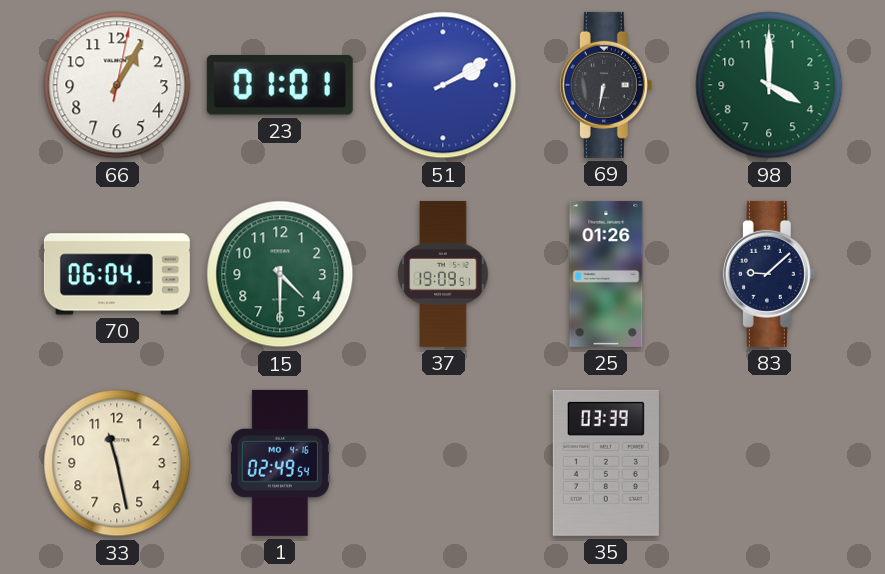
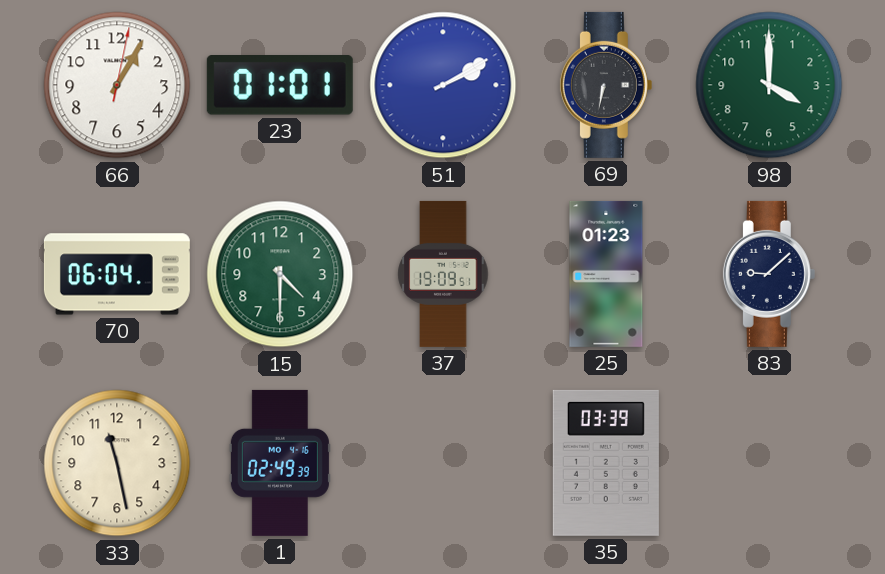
25: 01:26 -> 01:23 (606, 274)
1: 02:49:54 -> 02:49:39 (280, 463)
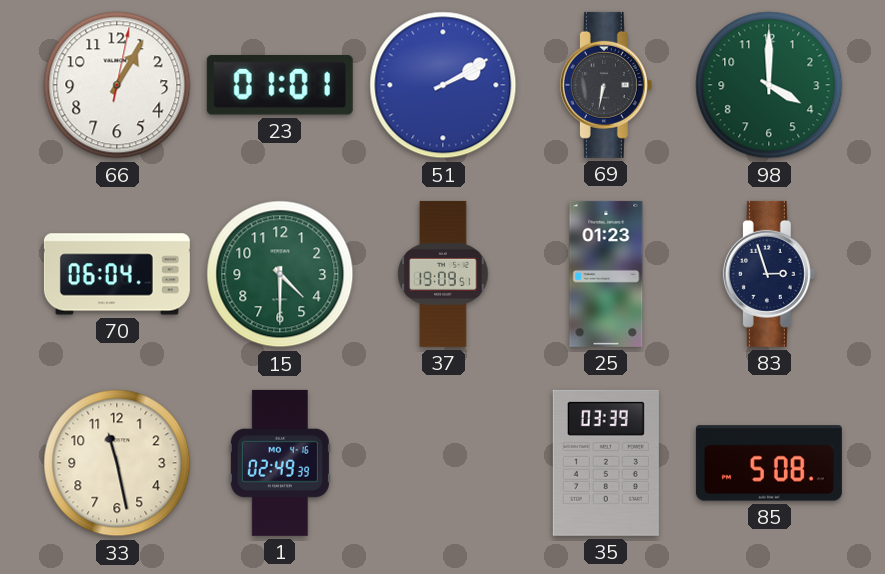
83: 9:08 -> 2:57 (769, 274)
85: none -> 5:08 (769, 463)
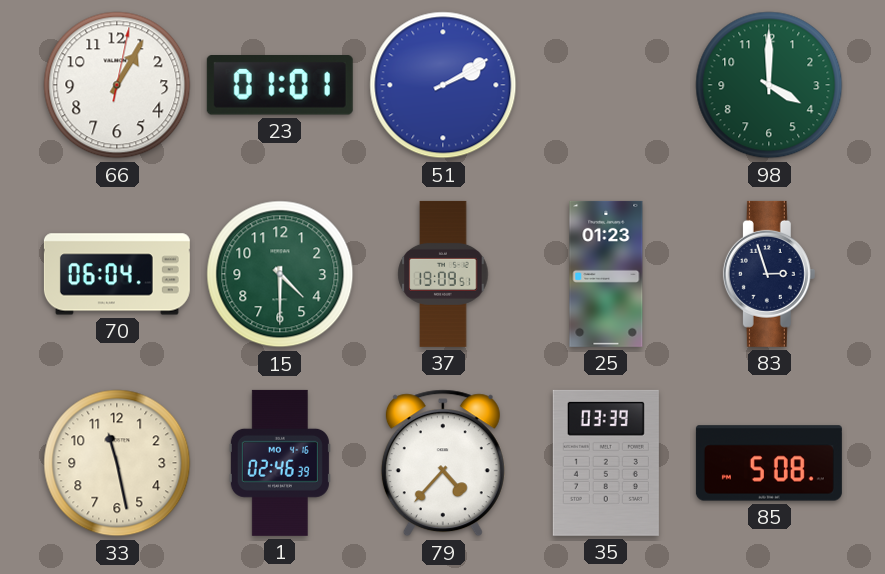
69: 6:32 -> none (606, 85)
1: 02:49 -> 02:46 (280, 463)
79: none -> 4:37 (443, 463)
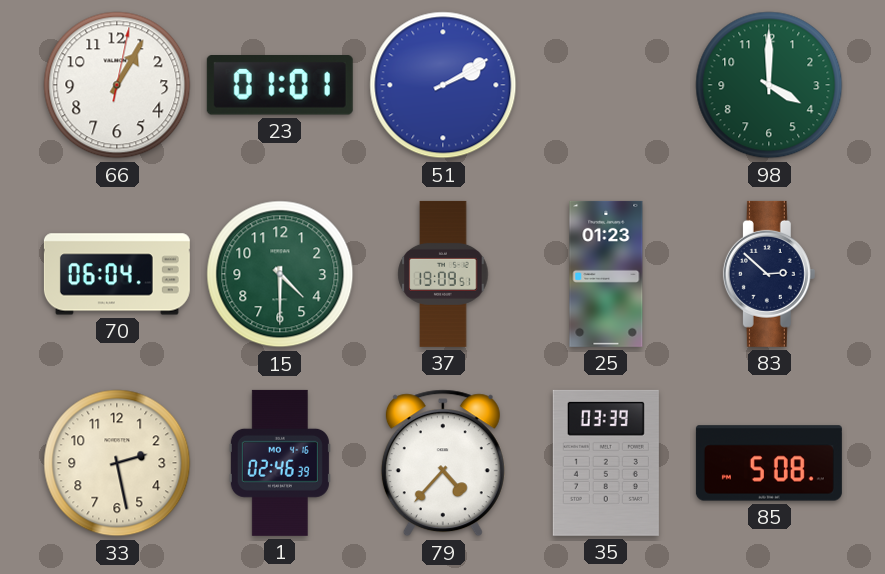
83: 2:57 -> 2:52 (769, 274)
33: 11:28 -> 2:28 (117, 463)
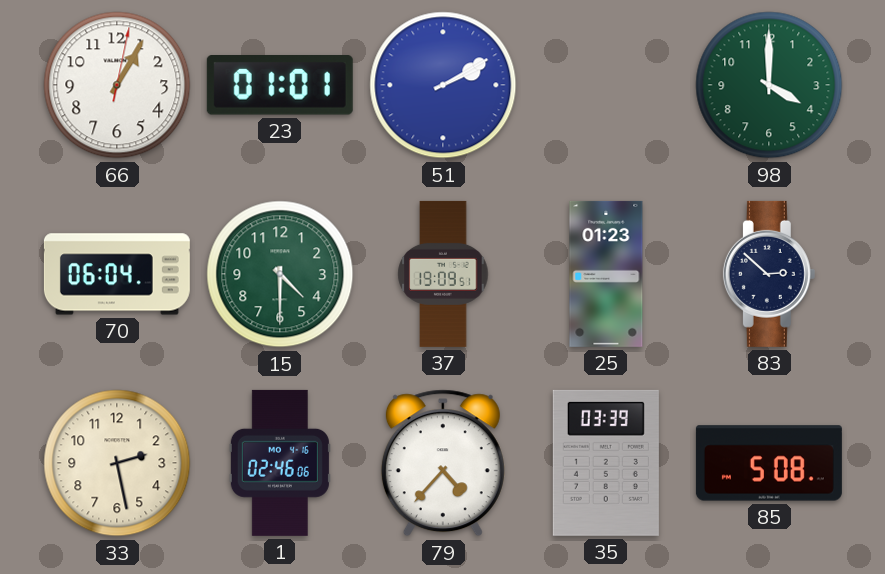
1: 02:46:39 -> 02:46:06 (280, 463)
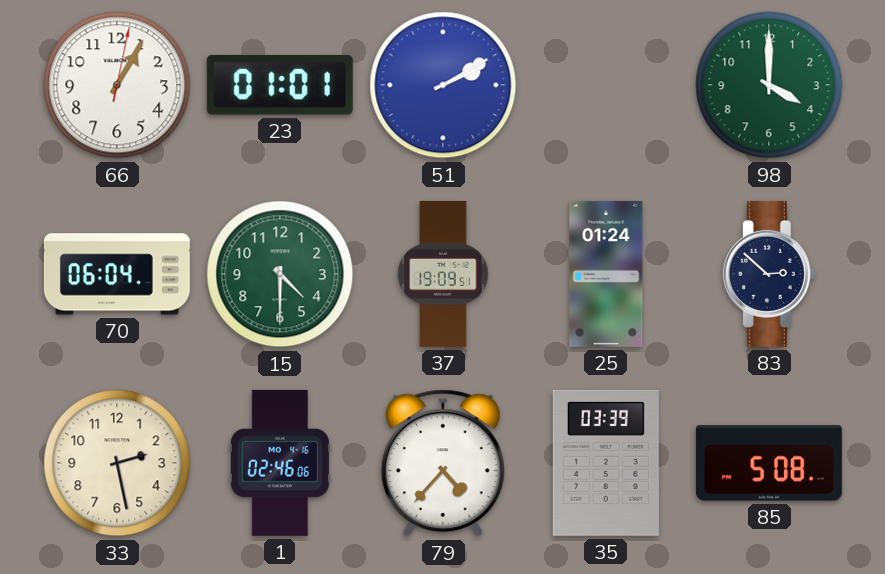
25: 01:23 -> 01:24 (606, 274)
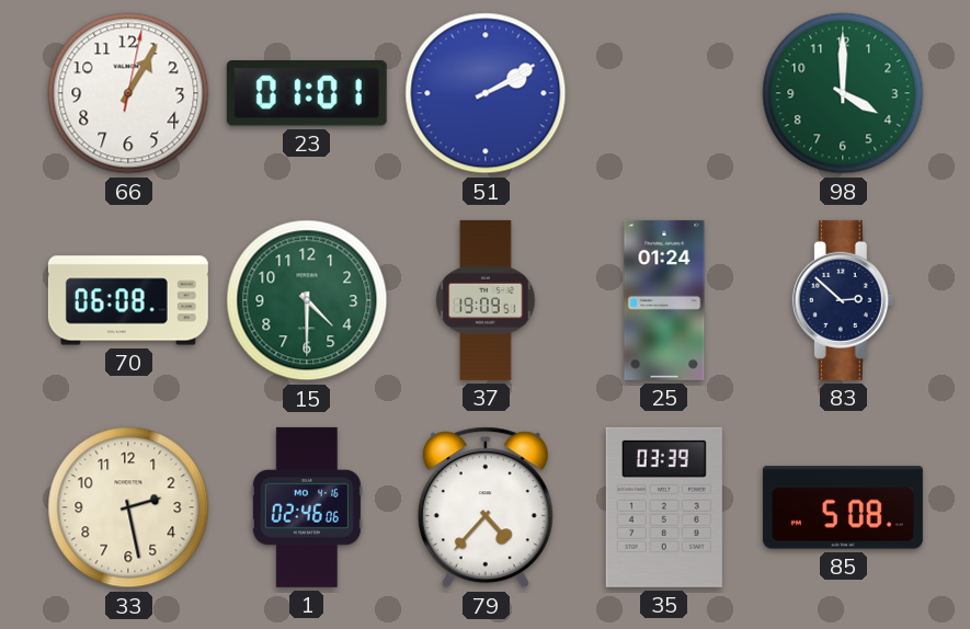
70: 06:04 -> 06:08 (128, 300)
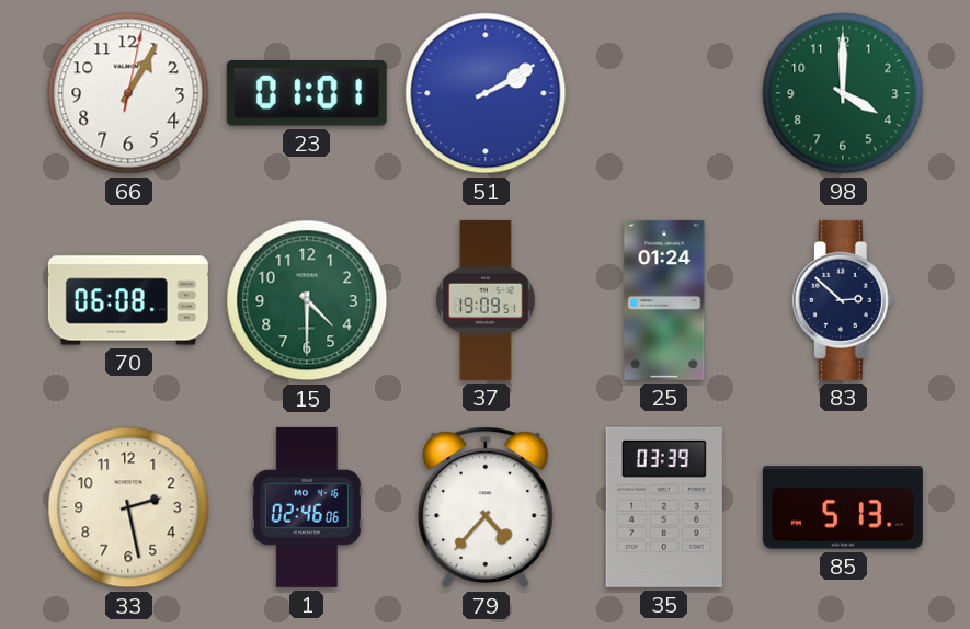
85: 5:08 -> 5:13 (843, 507)
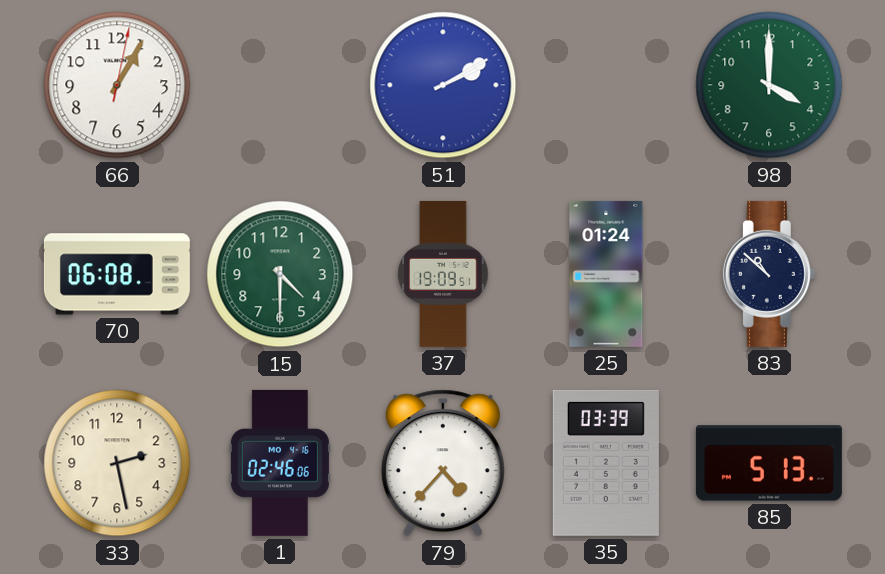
23: 01:01 -> none (307, 94)
83: 2:52 -> 10:52 (769, 274)
